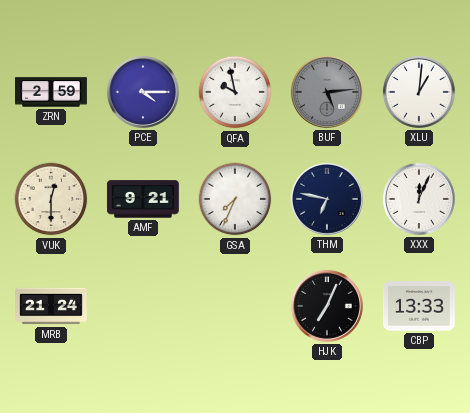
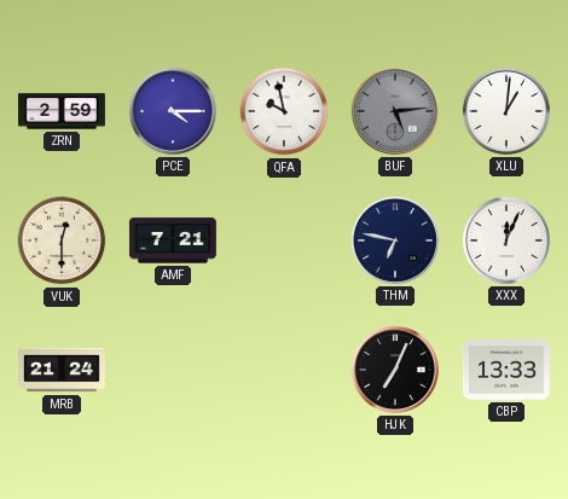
AMF: 9:21 -> 7:21 (173, 240)
GSA: 7:34 -> none (235, 199)
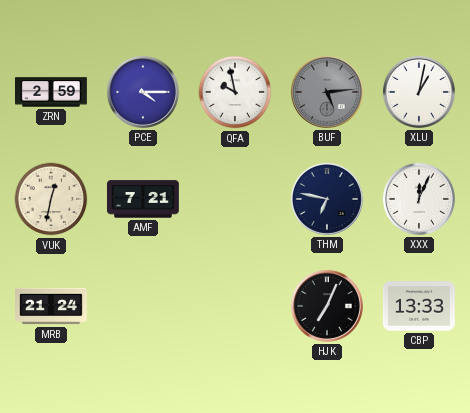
XLU: 1:01 -> 1:02 (419, 92)
VUK: 12:30 -> 12:32 (51, 199)
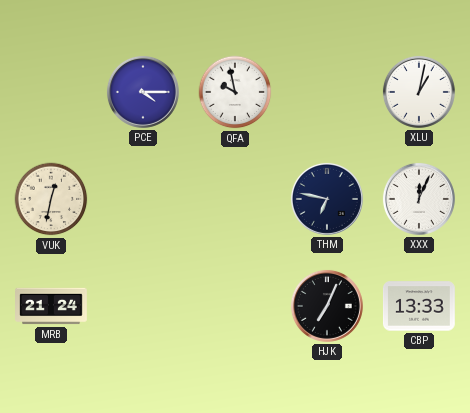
ZRN: 2:59 -> none (52, 92)
BUF: 5:14 -> none (327, 92)
AMF: 7:21 -> none (143, 199)
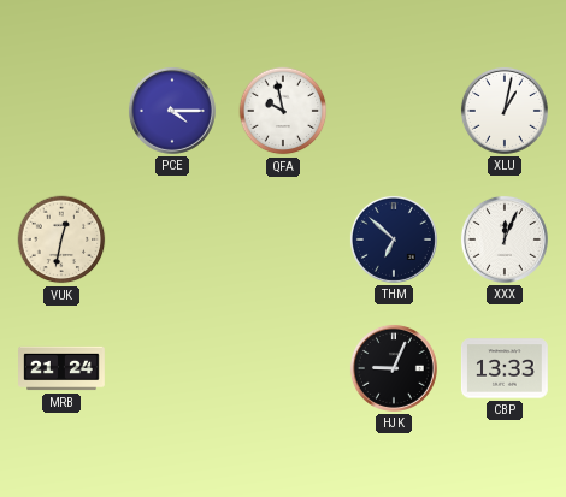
THM: 6:47 -> 6:52 (394, 239)
HJK: 7:04 -> 9:04 (394, 368)
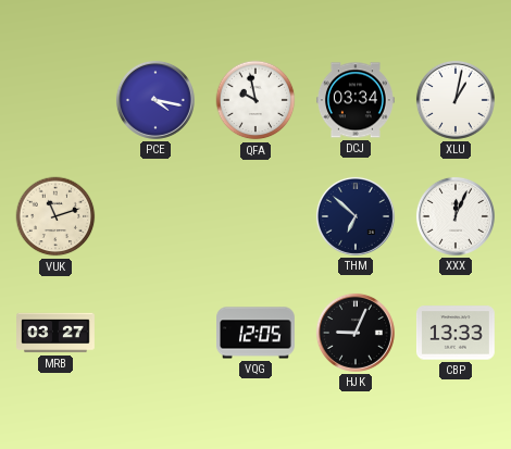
PCE: 4:15 -> 4:17 (155, 100)
DCJ: none -> 03:34 (356, 100)
VUK: 12:32 -> 11:12 (55, 216)
MRB: 21:24 -> 03:27 (57, 333)
VQG: none -> 12:05 (257, 333)
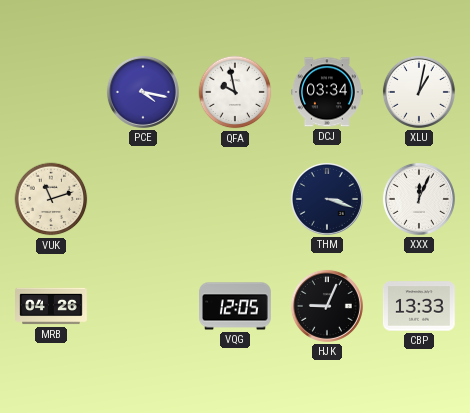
THM: 6:52 -> 3:18 (327, 199)
MRB: 03:27 -> 04:26 (52, 306)
